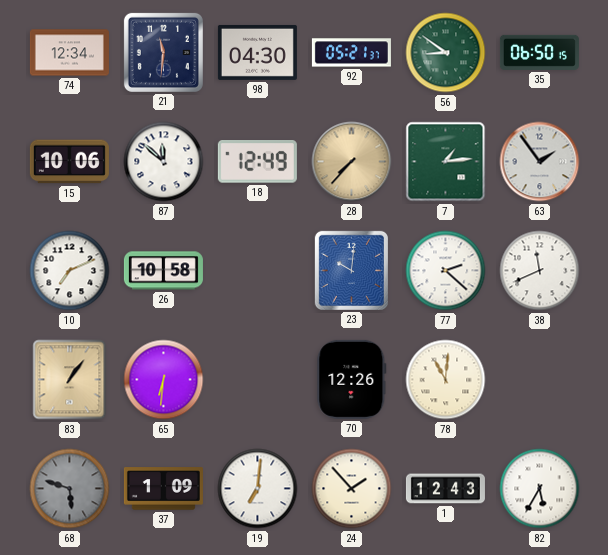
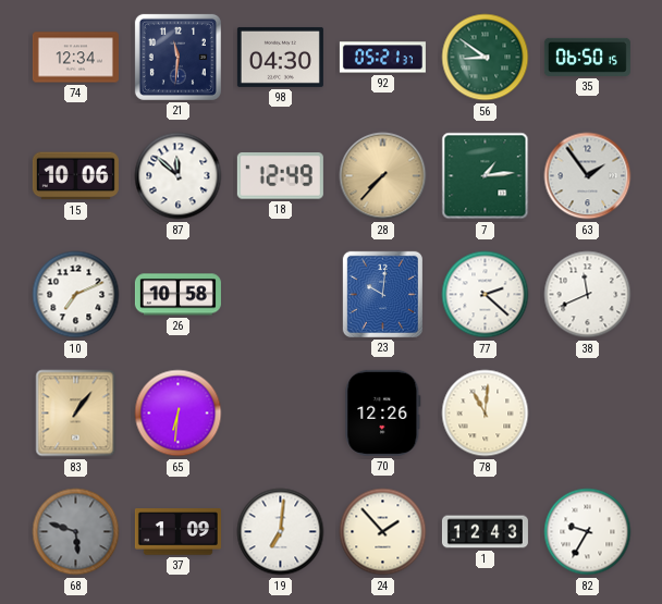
82: 5:35 -> 9:35 (588, 532)
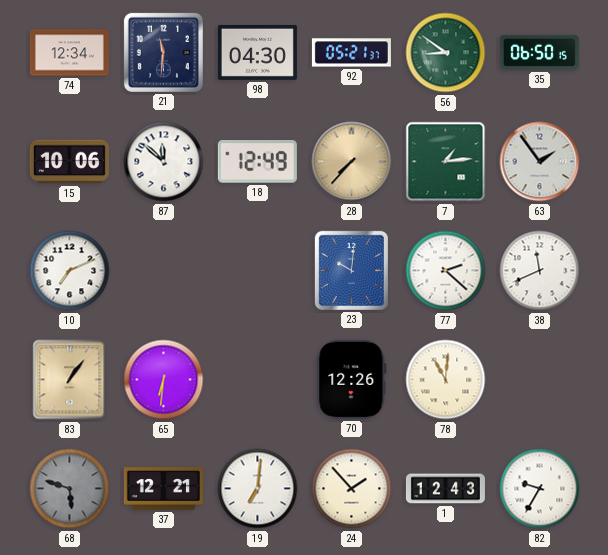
26: 10:58 -> none (177, 295)
37: 1:09 -> 12:21 (163, 489)
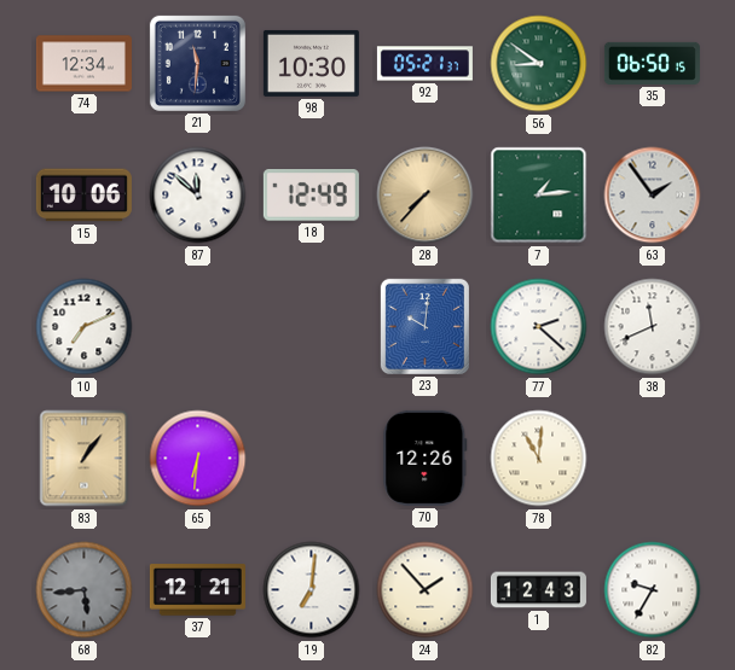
98: 04:30 -> 10:30 (311, 63)
68: 5:48 -> 5:44 (85, 590)
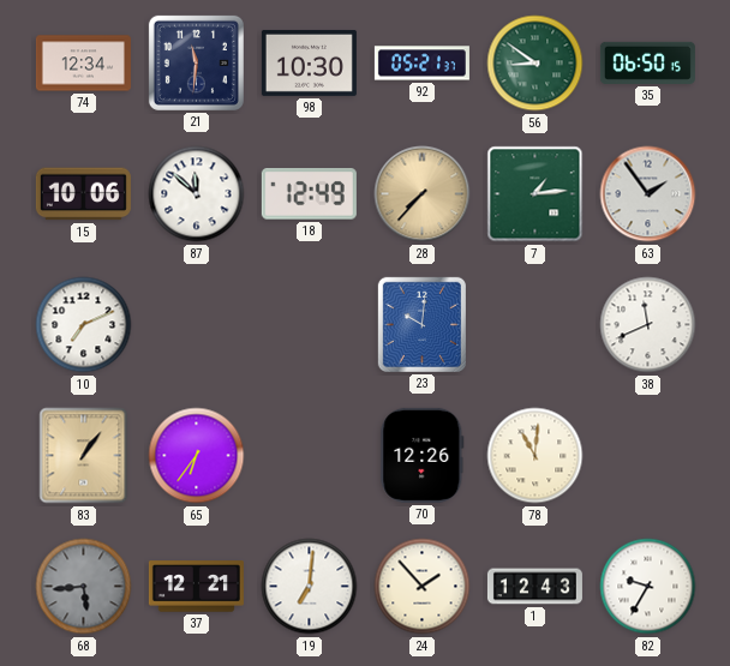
77: 2:22 -> none (539, 327)
65: 6:31 -> 6:36 (197, 456)
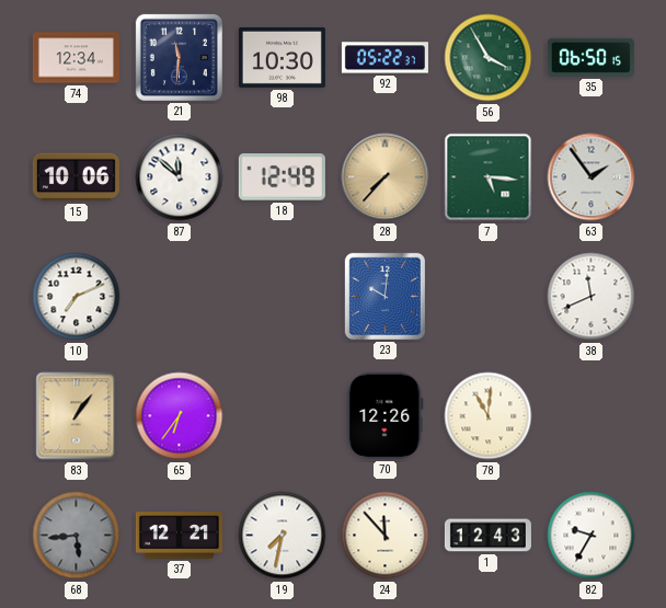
92: 05:21 -> 05:22 (384, 58)
56: 8:51 -> 3:55 (489, 58)
7: 1:14 -> 5:16 (489, 177)
19: 7:01 -> 7:32 (283, 536)
24: 1:53 -> 11:53 (386, 536)
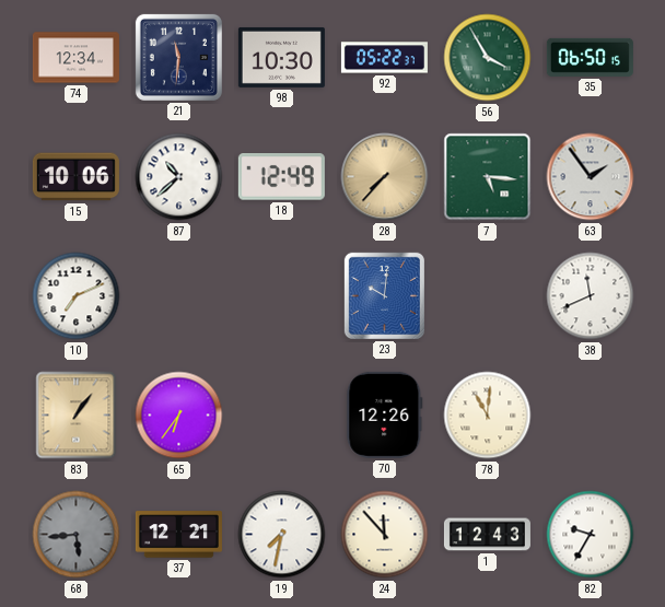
87: 11:52 -> 10:38 (179, 177)
